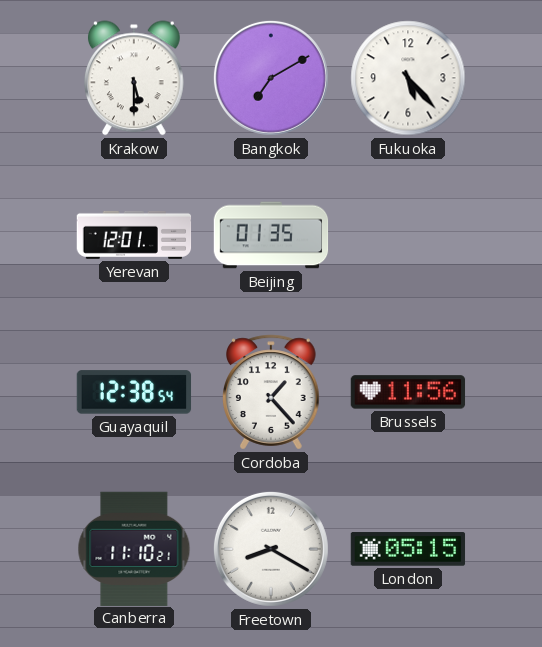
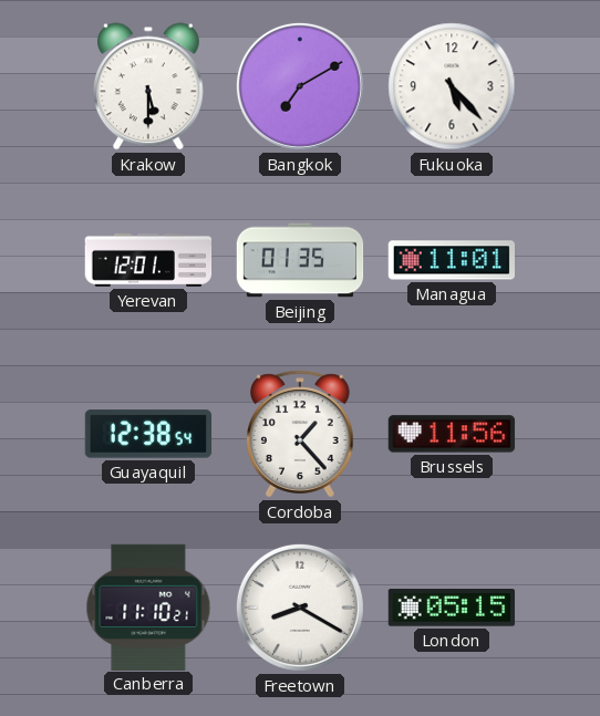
Managua: none -> 11:01 (451, 260)
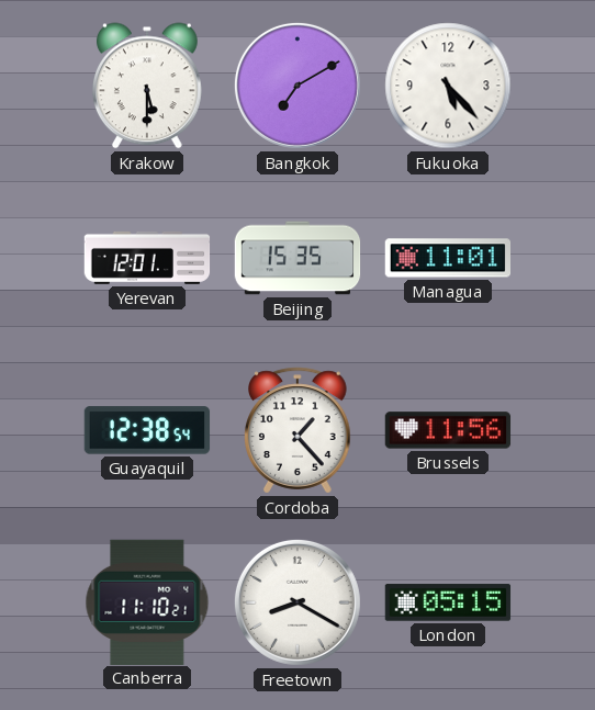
Beijing: 01:35 -> 15:35 (297, 258)
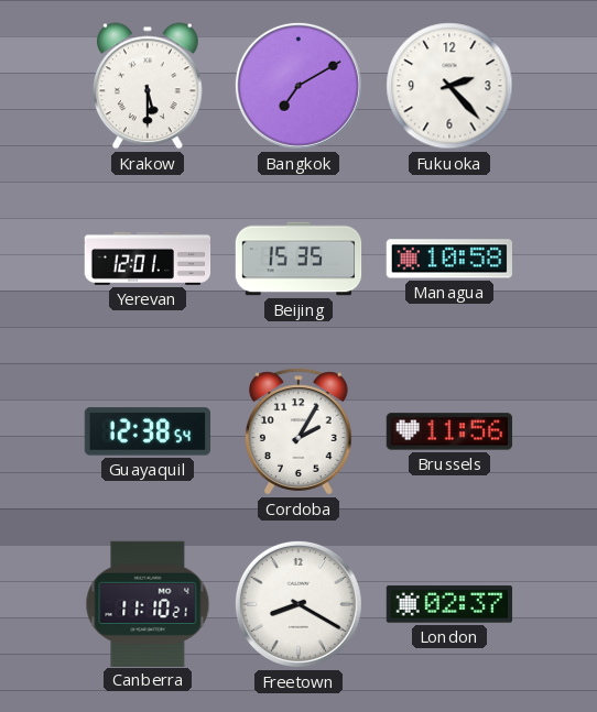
Fukuoka: 5:23 -> 2:23 (449, 86)
Managua: 11:01 -> 10:58 (448, 259)
Cordoba: 1:23 -> 2:05 (298, 431)
London: 05:15 -> 02:37 (449, 604)
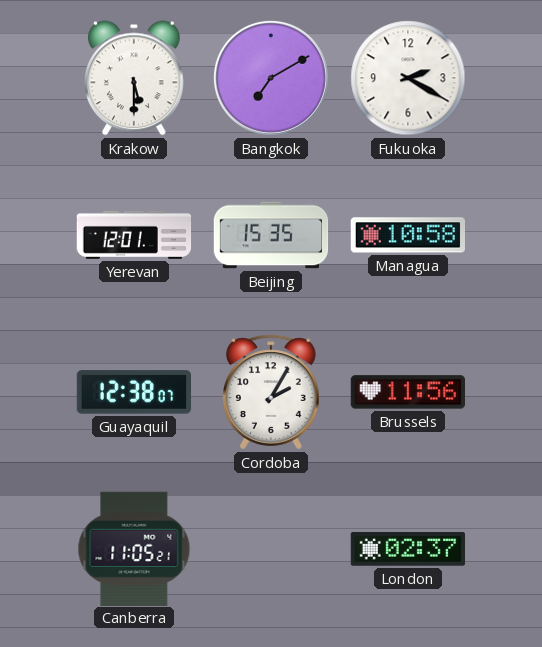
Fukuoka: 2:23 -> 2:20 (408, 78)
Guayaquil: 12:38:54 -> 12:38:07 (134, 392)
Canberra: 11:10 -> 11:05 (134, 548)
Freetown: 8:20 -> none (298, 604)
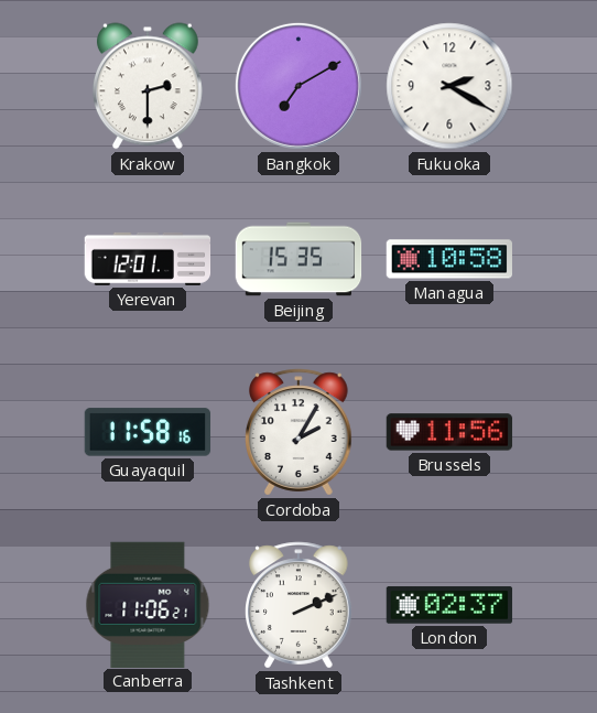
Krakow: 5:30 -> 2:30 (148, 86)
Guayaquil: 12:38 -> 11:58 (148, 432)
Canberra: 11:05 -> 11:06 (148, 604)
Tashkent: none -> 2:11 (298, 605)
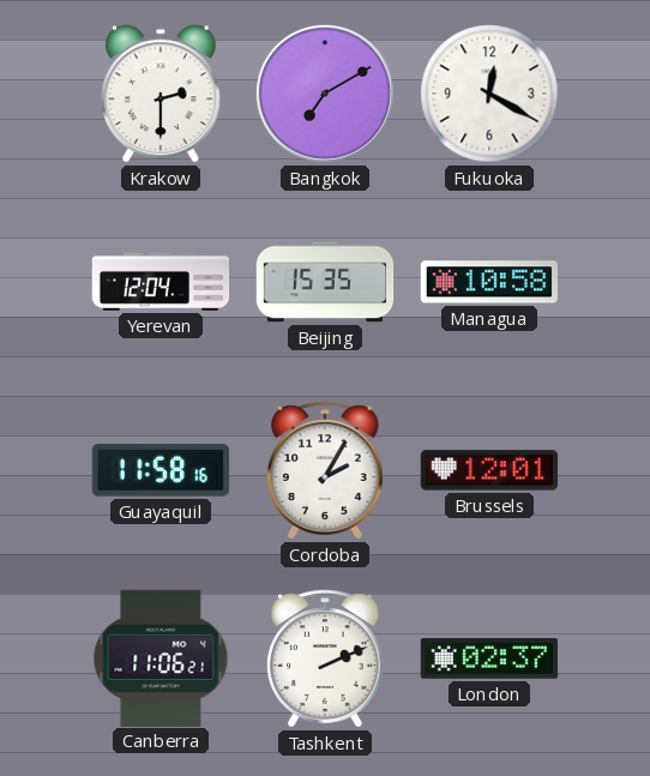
Fukuoka: 2:20 -> 12:20 (489, 94)
Yerevan: 12:01 -> 12:04 (161, 282)
Brussels: 11:56 -> 12:01 (489, 470)
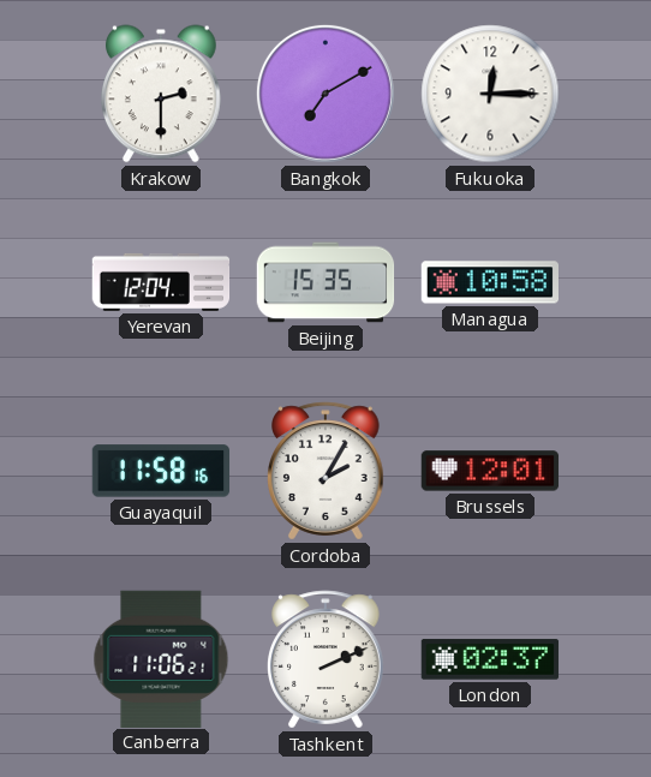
Fukuoka: 12:20 -> 12:15 (490, 94)
